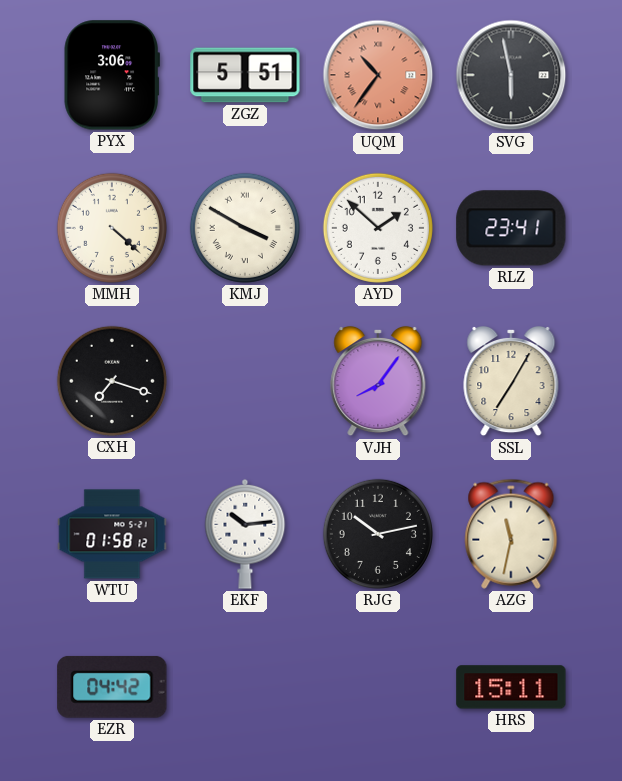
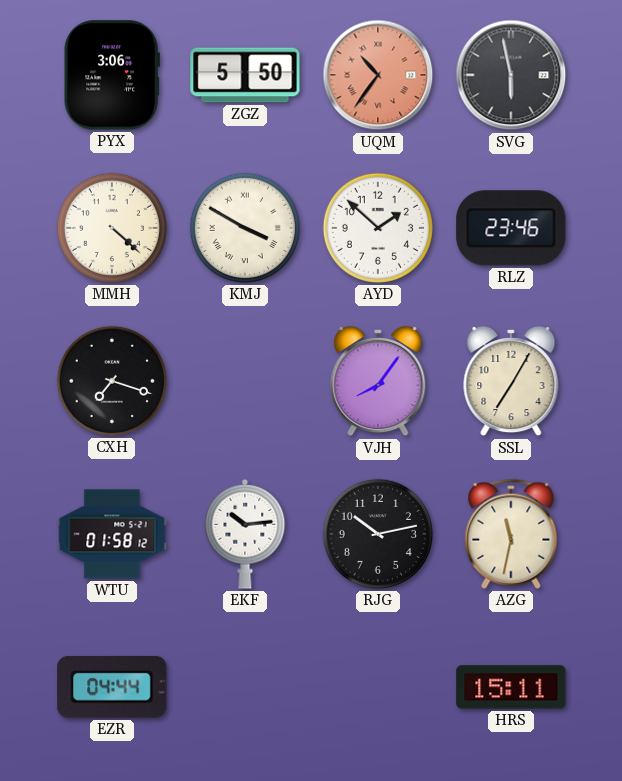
ZGZ: 5:51 -> 5:50 (245, 75)
RLZ: 23:41 -> 23:46 (511, 228)
EZR: 04:42 -> 04:44 (112, 687)
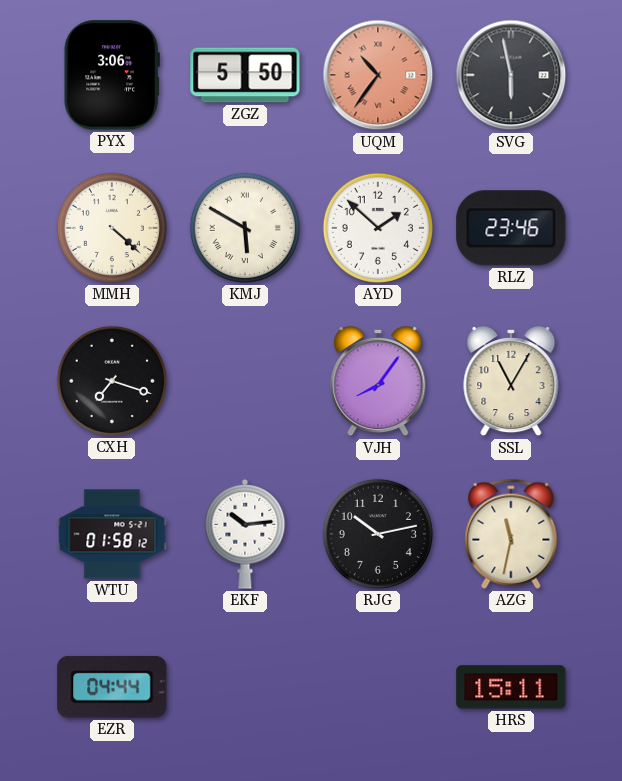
KMJ: 3:50 -> 5:50 (245, 228)
SSL: 7:05 -> 11:05 (511, 381)
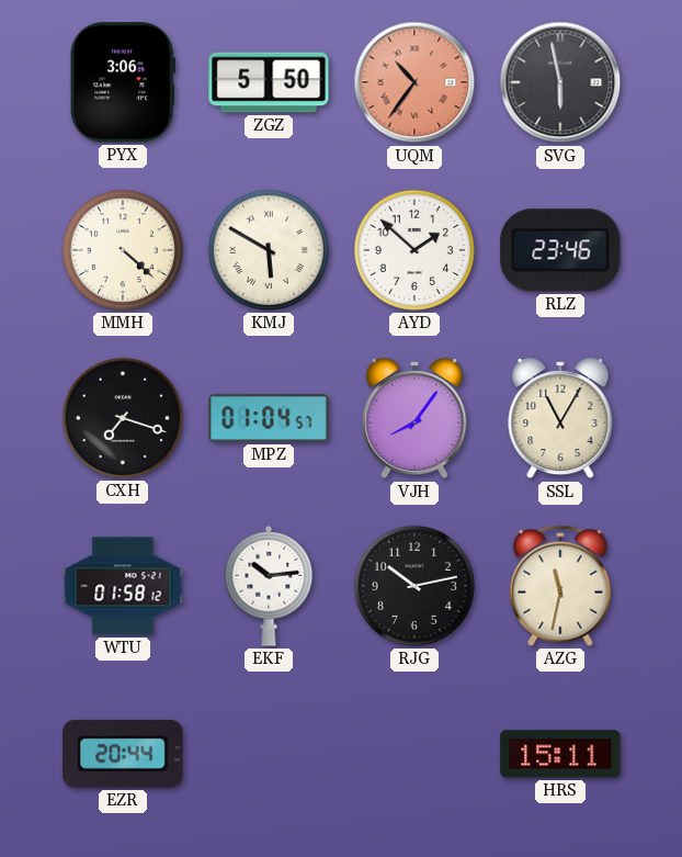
MPZ: none -> 01:04 (269, 418)
EZR: 04:44 -> 20:44 (123, 754)
